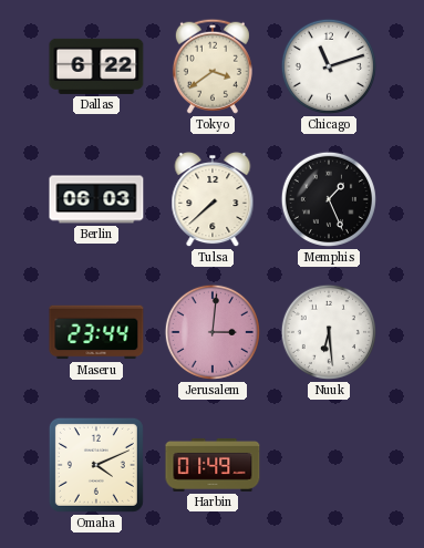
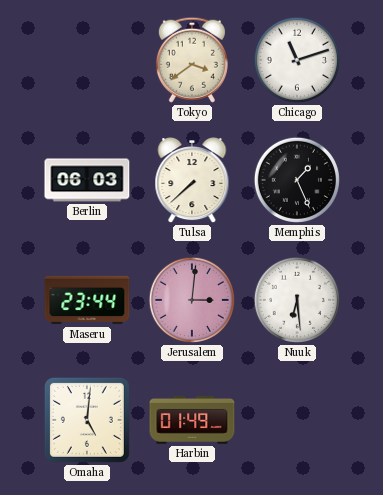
Dallas: 6:22 -> none (96, 66)
Omaha: 4:11 -> 5:01 (87, 420)
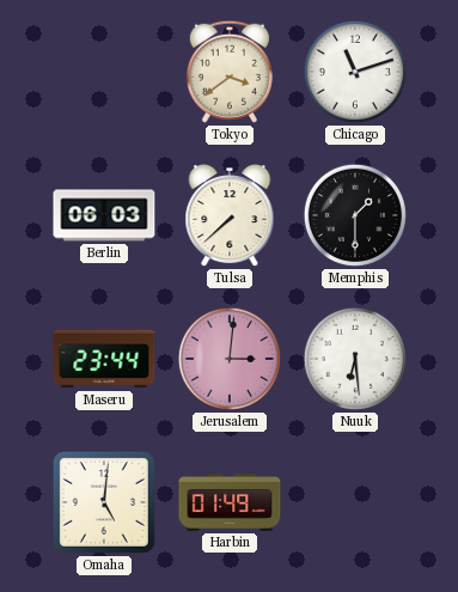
Memphis: 1:26 -> 1:30 (355, 215)
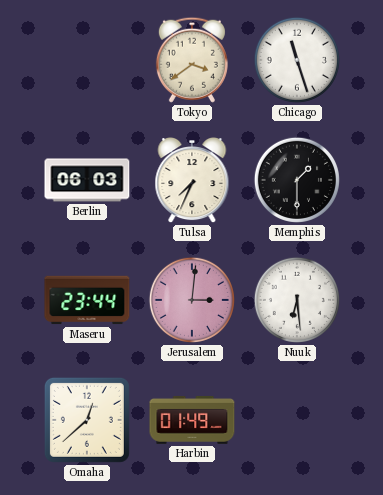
Chicago: 11:12 -> 11:27 (297, 60)
Tulsa: 7:38 -> 7:34 (192, 181)
Omaha: 5:01 -> 12:38 (87, 420)
